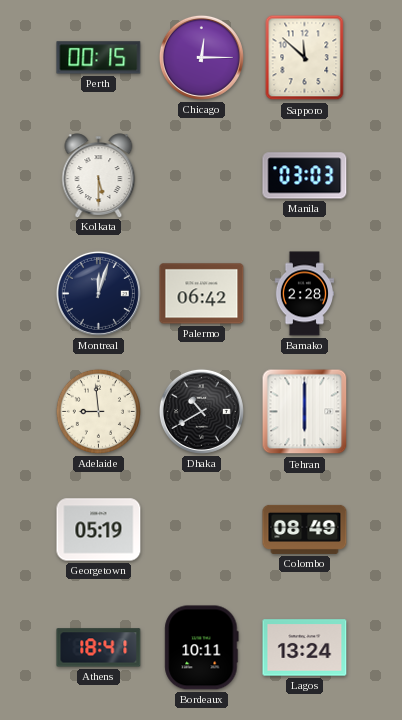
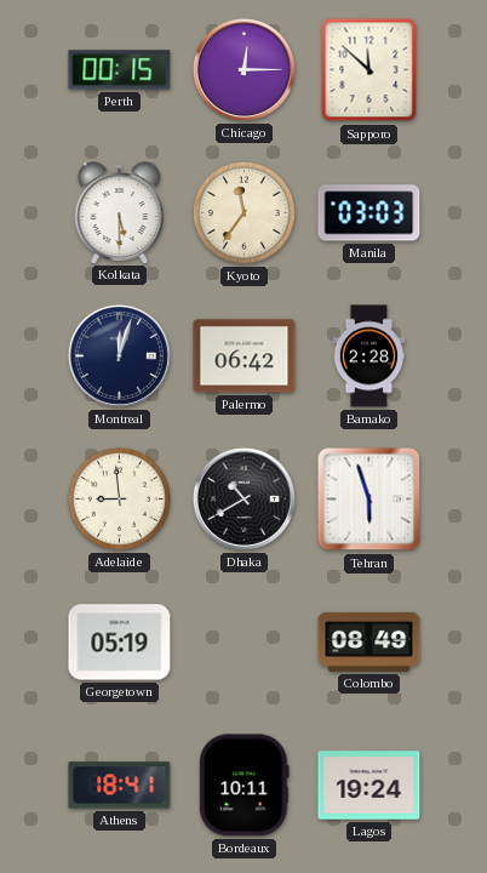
Kyoto: none -> 11:36 (243, 212)
Tehran: 6:00 -> 5:57 (369, 500)
Lagos: 13:24 -> 19:24 (369, 786)
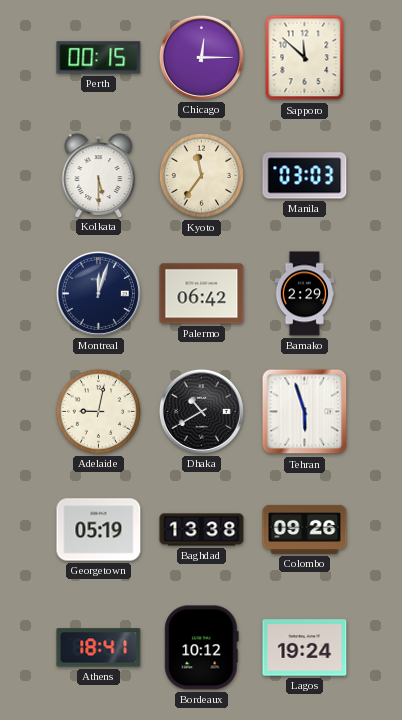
Bamako: 2:28 -> 2:29 (304, 294)
Adelaide: 8:59 -> 9:02 (98, 411)
Baghdad: none -> 13:38 (202, 530)
Colombo: 08:49 -> 09:26 (305, 529)
Bordeaux: 10:11 -> 10:12 (202, 648)
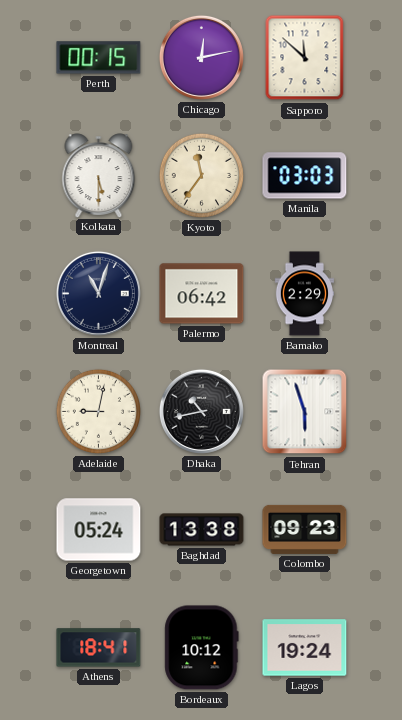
Chicago: 12:15 -> 12:13 (201, 57)
Montreal: 12:03 -> 11:03 (98, 293)
Dhaka: 10:40 -> 10:43 (201, 411)
Georgetown: 05:19 -> 05:24 (99, 530)
Colombo: 09:26 -> 09:23 (305, 529)
